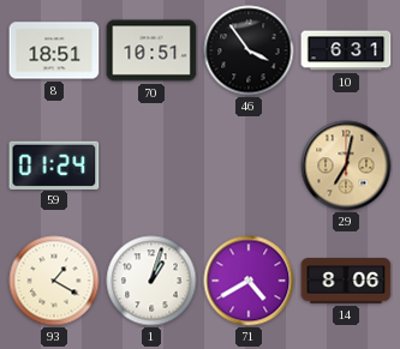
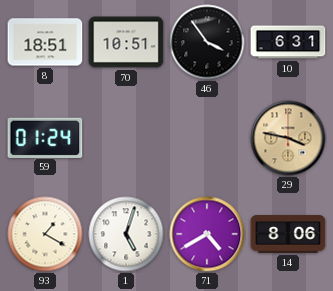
29: 7:02 -> 3:47 (288, 138)
1: 1:03 -> 5:03 (126, 234)
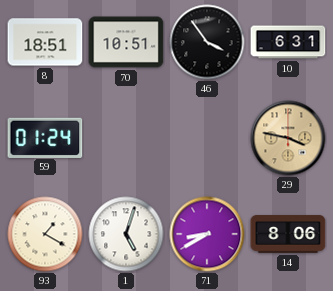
71: 4:40 -> 8:40 (207, 234)
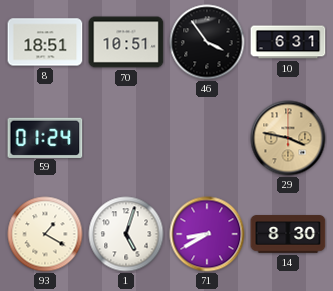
14: 8:06 -> 8:30 (288, 234)
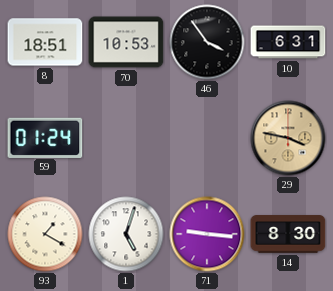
70: 10:51 -> 10:53 (126, 42)
71: 8:40 -> 9:16 (207, 234)
